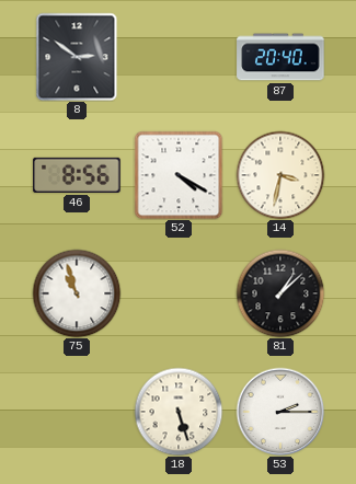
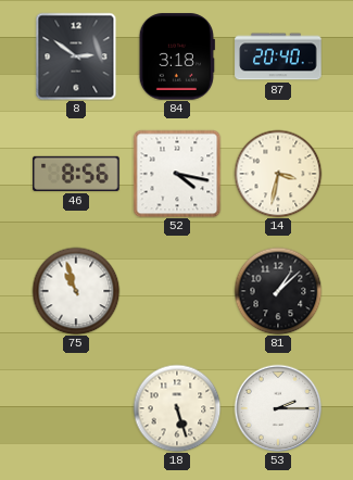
84: none -> 3:18 (177, 56)
52: 4:20 -> 4:17 (177, 174)
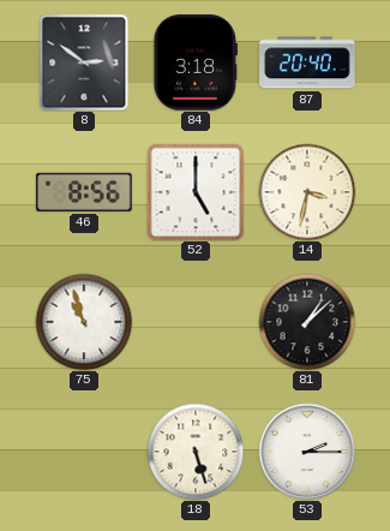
52: 4:17 -> 5:00 (196, 192)
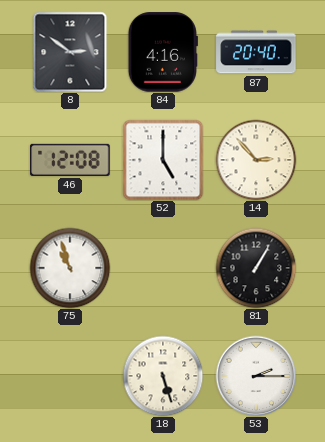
84: 3:18 -> 4:16 (163, 52)
46: 8:56 -> 12:08 (70, 160)
14: 3:32 -> 2:53 (256, 160)
81: 1:08 -> 1:05 (256, 268)
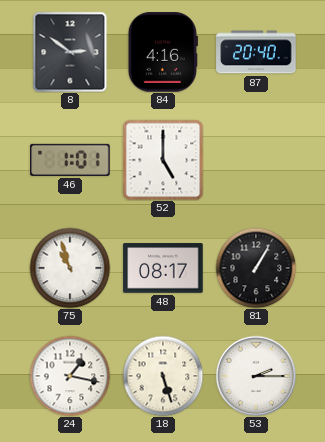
46: 12:08 -> 1:01 (70, 160)
14: 2:53 -> none (256, 160)
48: none -> 08:17 (163, 268)
24: none -> 1:17 (70, 376)
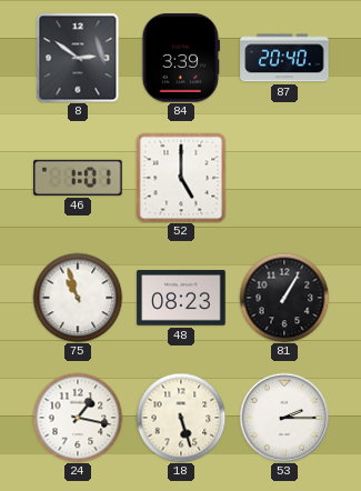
84: 4:16 -> 3:39 (181, 58)
48: 08:17 -> 08:23 (181, 298)
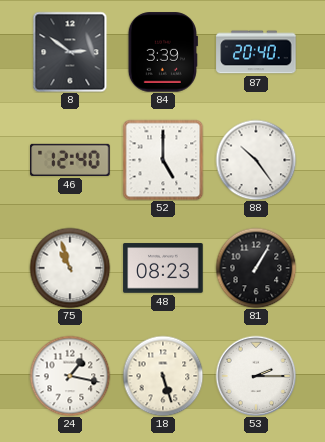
46: 1:01 -> 12:40 (70, 160)
88: none -> 10:24 (256, 160)
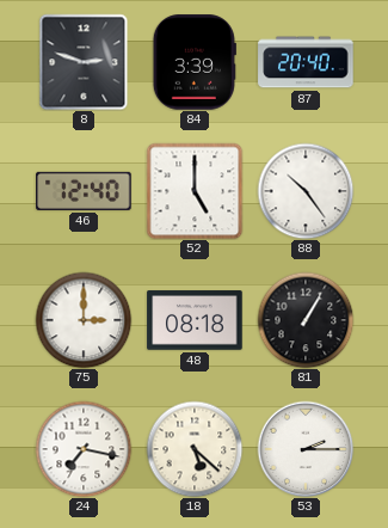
8: 2:51 -> 2:48 (84, 62)
75: 10:57 -> 3:00 (84, 320)
48: 08:23 -> 08:18 (195, 320)
24: 1:17 -> 7:17 (84, 449)
18: 5:27 -> 5:22 (195, 449)
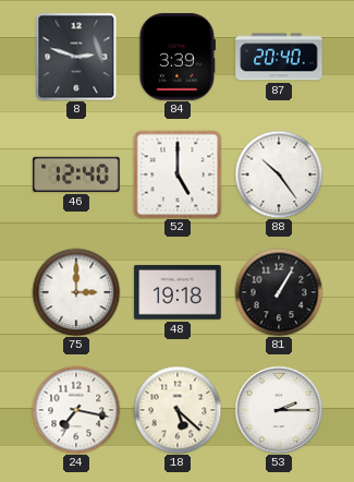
48: 08:18 -> 19:18 (178, 292)
